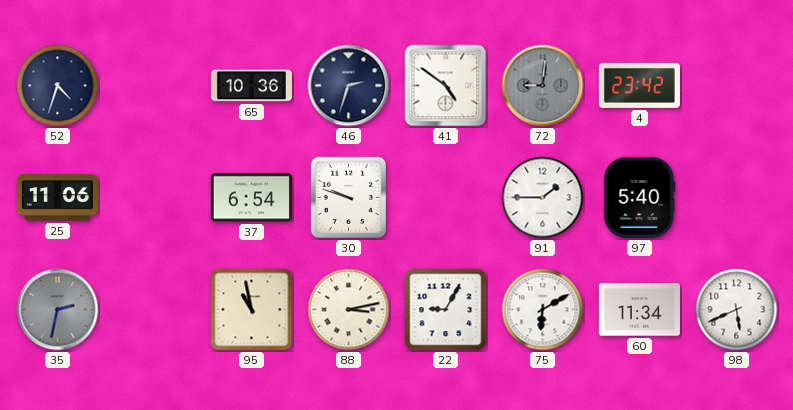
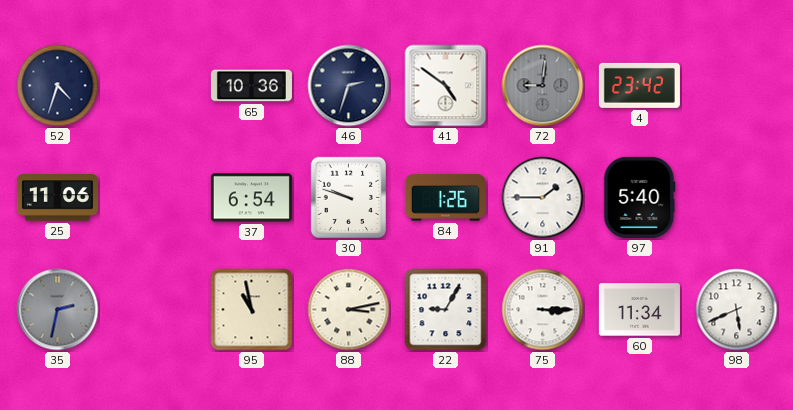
84: none -> 1:26 (445, 198)
75: 6:10 -> 3:15 (543, 310)
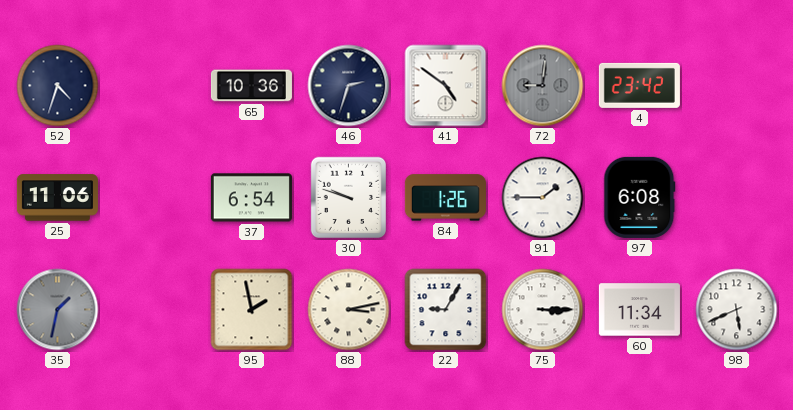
97: 5:40 -> 6:08 (640, 197)
35: 2:32 -> 1:32 (58, 310)
95: 10:58 -> 1:58 (252, 310)
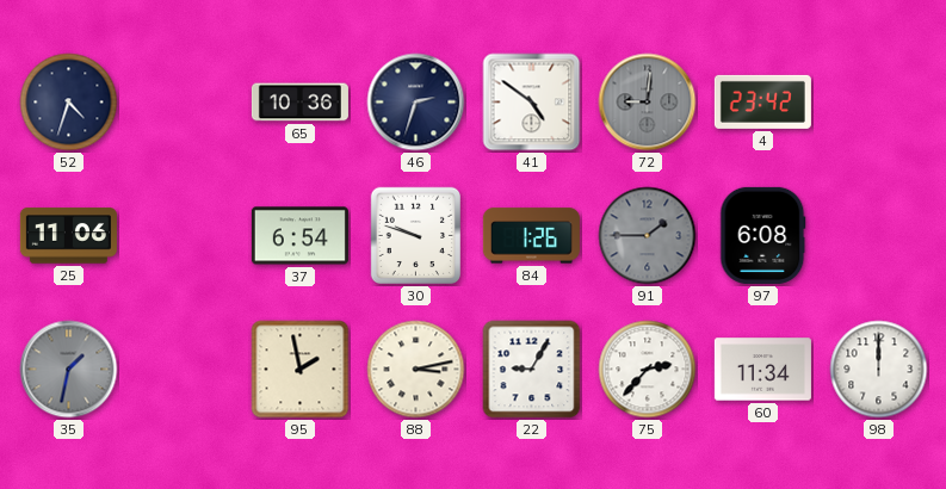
91 dial: white -> grey (648, 236)
75: 3:15 -> 2:37 (648, 370)
98: 5:41 -> 12:00 (879, 370)
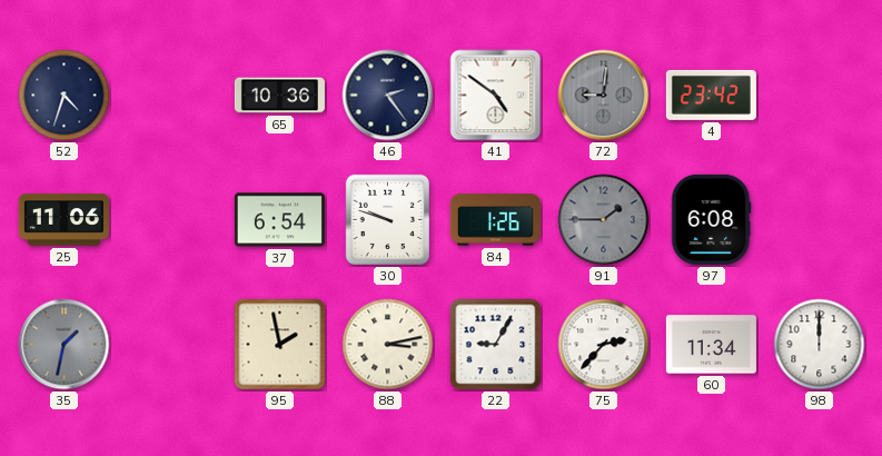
46: 2:33 -> 2:24 (388, 96)
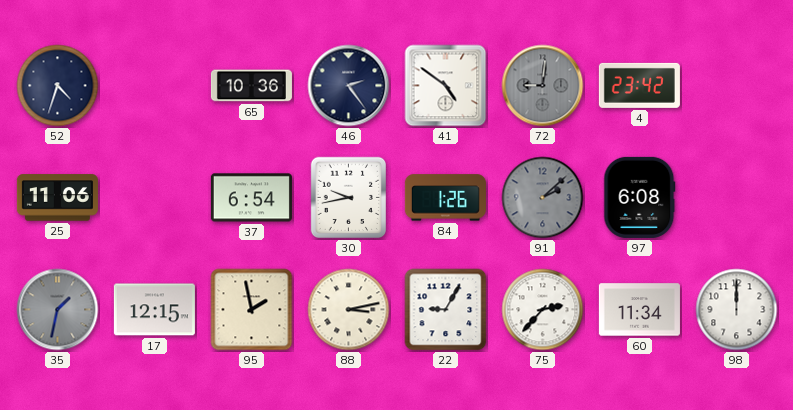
30: 9:48 -> 9:43 (348, 198)
91: 1:45 -> 2:08 (543, 198)
17: none -> 12:15 (154, 310)
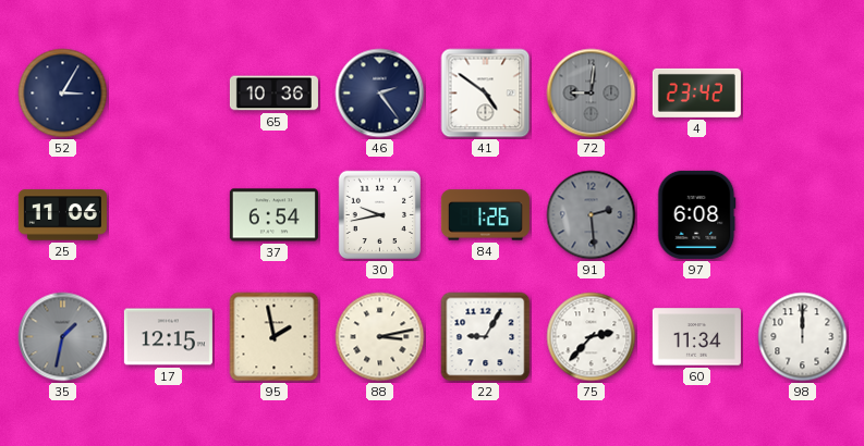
52: 4:33 -> 3:05 (63, 94)
91: 2:08 -> 2:29 (592, 215)
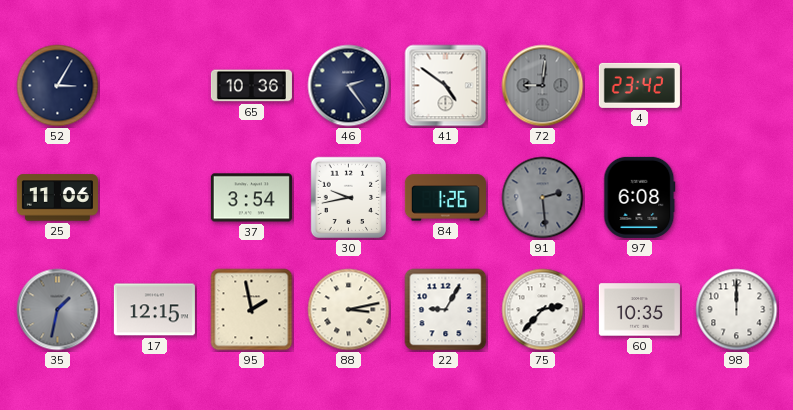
37: 6:54 -> 3:54 (251, 198)
60: 11:34 -> 10:35 (639, 310)
